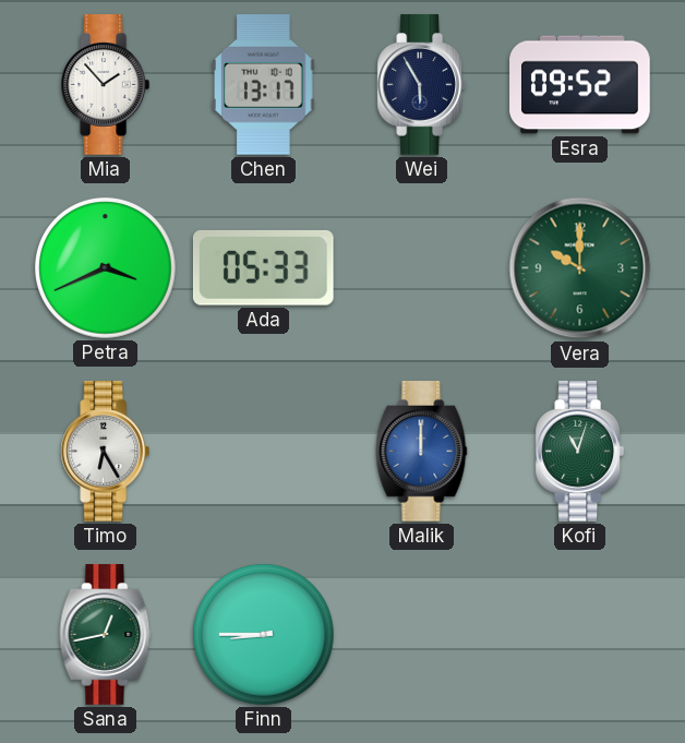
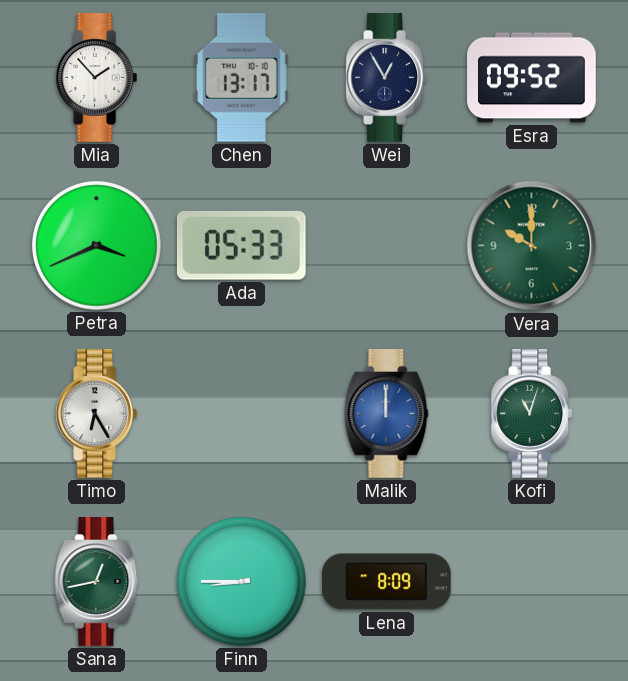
Wei: 5:55 -> 12:55 (386, 78)
Lena: none -> 8:09 (387, 582)
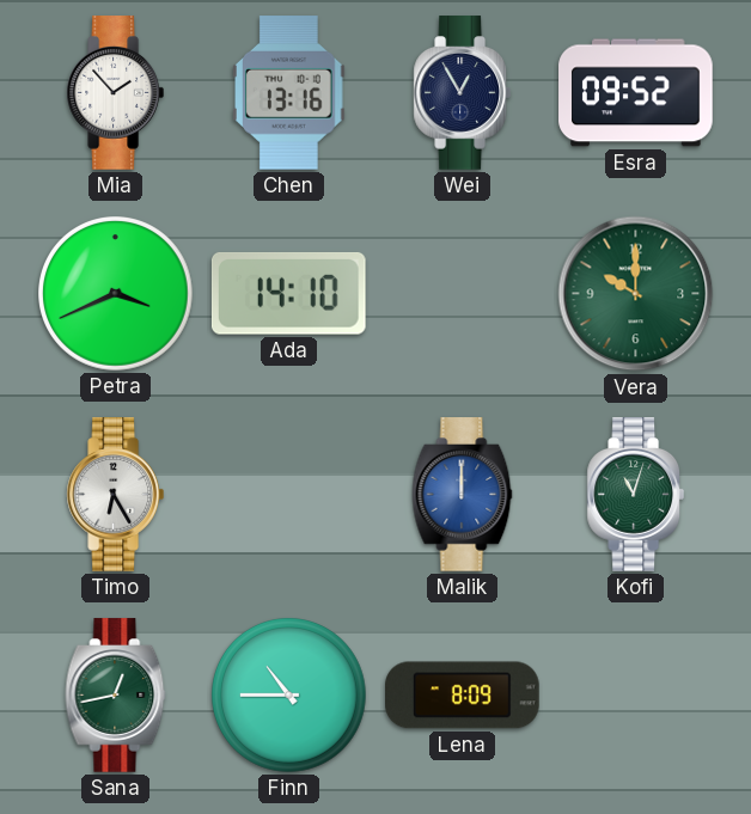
Chen: 13:17 -> 13:16 (289, 93)
Ada: 05:33 -> 14:10 (288, 293)
Finn: 8:45 -> 10:45 (289, 696)
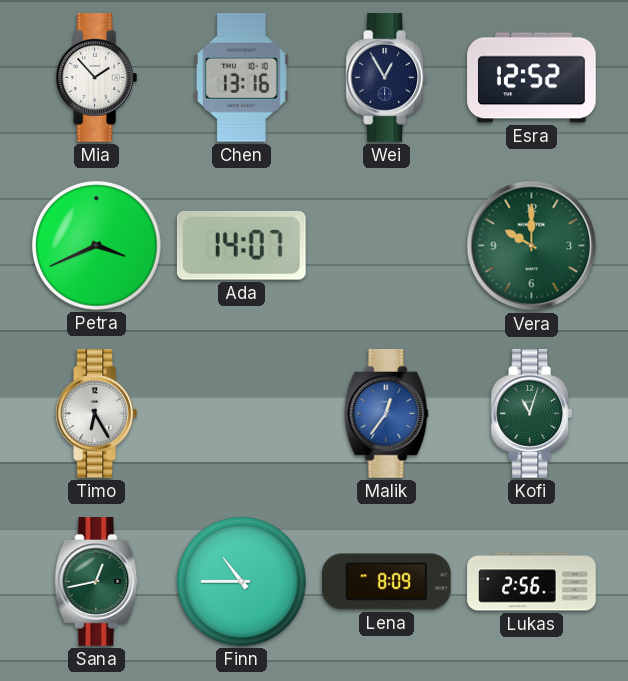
Esra: 09:52 -> 12:52 (532, 78)
Ada: 14:10 -> 14:07 (241, 245)
Malik: 12:00 -> 12:36 (387, 414)
Lukas: none -> 2:56 (532, 582)
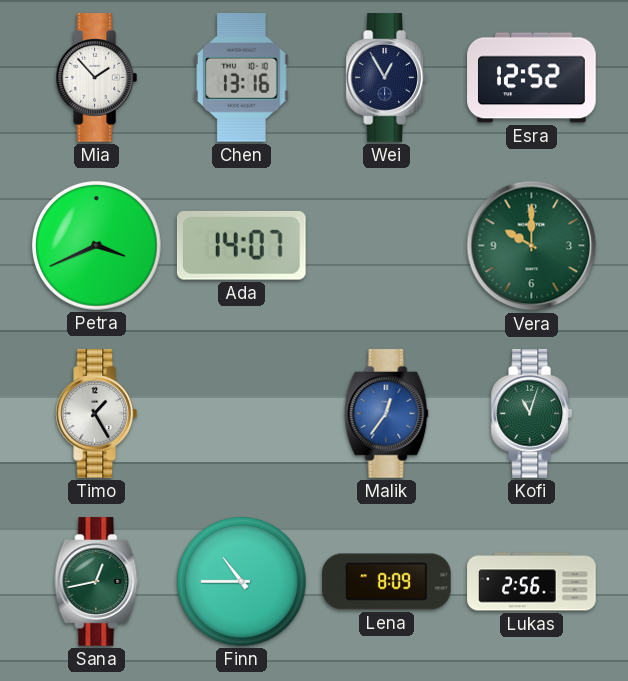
Timo: 6:25 -> 1:25 (96, 414)
